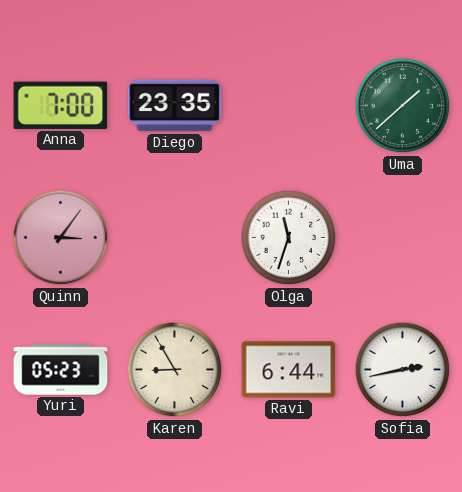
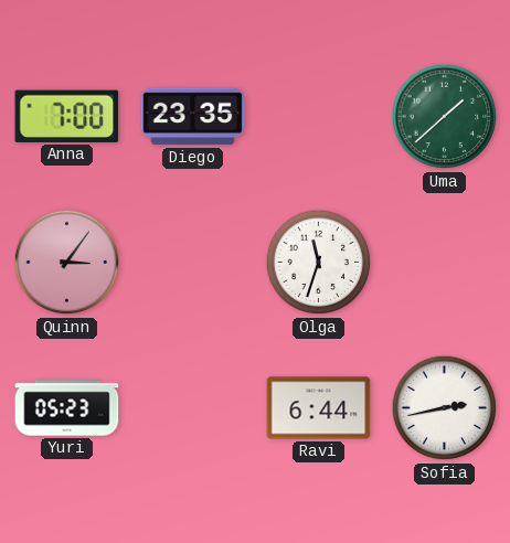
Karen: 8:55 -> none (175, 370)
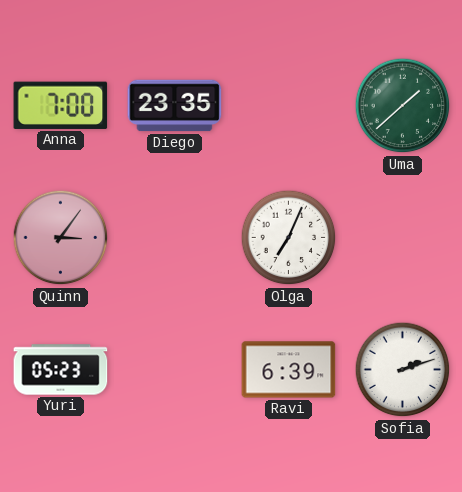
Olga: 11:33 -> 7:04 (289, 238)
Ravi: 6:44 -> 6:39 (289, 370)
Sofia: 2:43 -> 2:12 (403, 370)
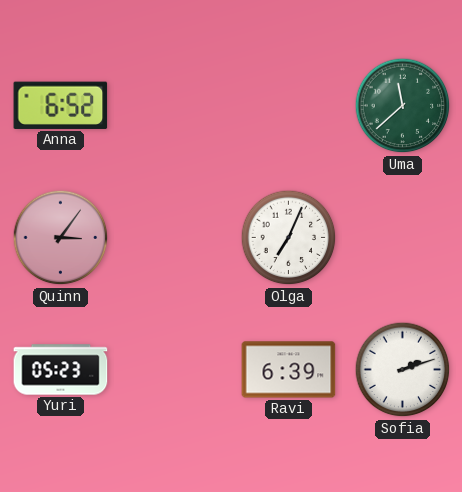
Anna: 7:00 -> 6:52 (61, 105)
Diego: 23:35 -> none (175, 106)
Uma: 1:38 -> 11:38 (403, 106)
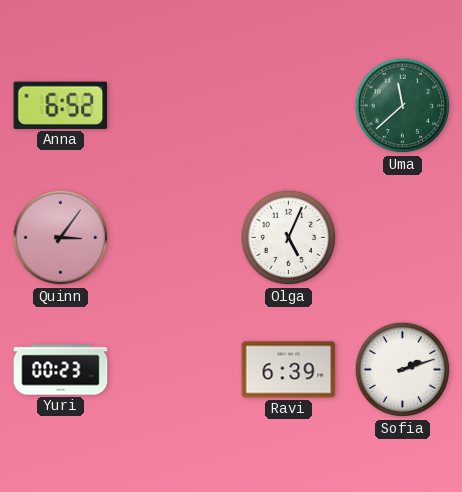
Olga: 7:04 -> 5:04 (289, 238)
Yuri: 05:23 -> 00:23 (61, 370)
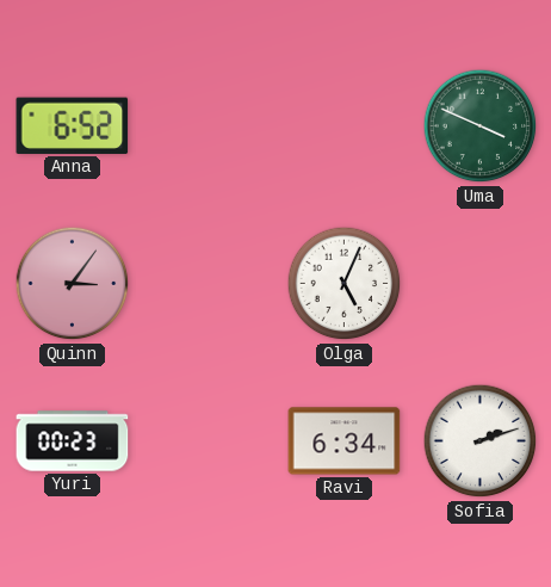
Uma: 11:38 -> 3:49 (481, 126)
Ravi: 6:39 -> 6:34 (345, 441)
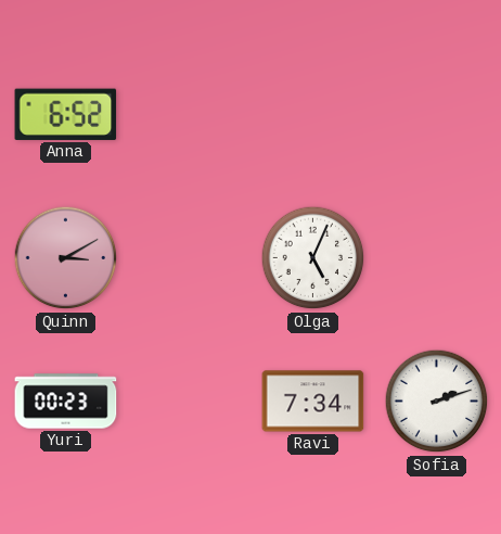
Uma: 3:49 -> none (481, 126)
Quinn: 3:06 -> 3:10 (66, 258)
Ravi: 6:34 -> 7:34 (313, 402)
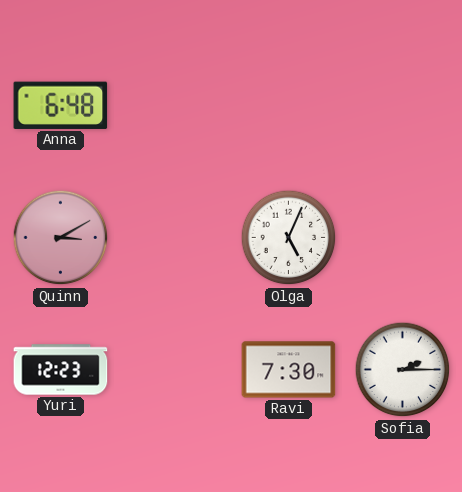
Anna: 6:52 -> 6:48 (61, 105)
Yuri: 00:23 -> 12:23 (61, 370)
Ravi: 7:34 -> 7:30 (289, 370)
Sofia: 2:12 -> 2:15 (403, 370)
